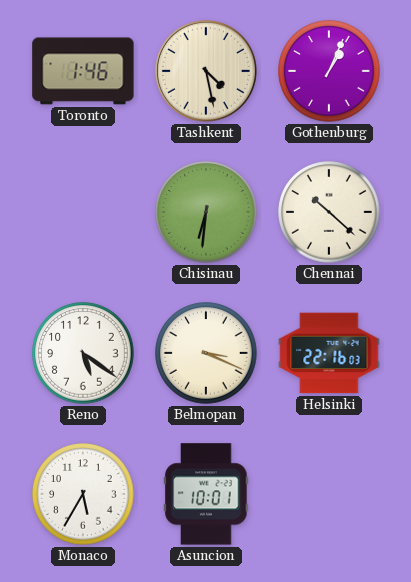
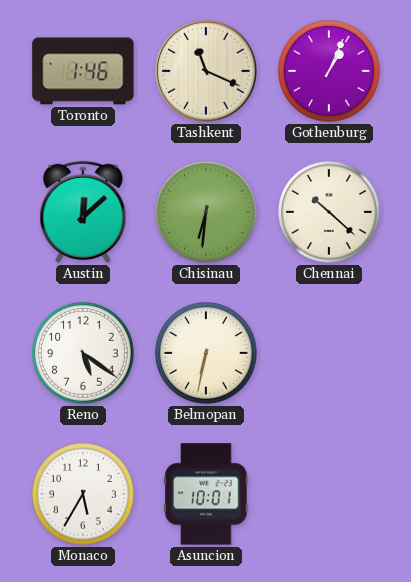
Tashkent: 4:28 -> 11:19 (206, 71)
Austin: none -> 12:08 (83, 212)
Belmopan: 3:19 -> 6:32 (206, 353)
Helsinki: 22:16 -> none (329, 353)
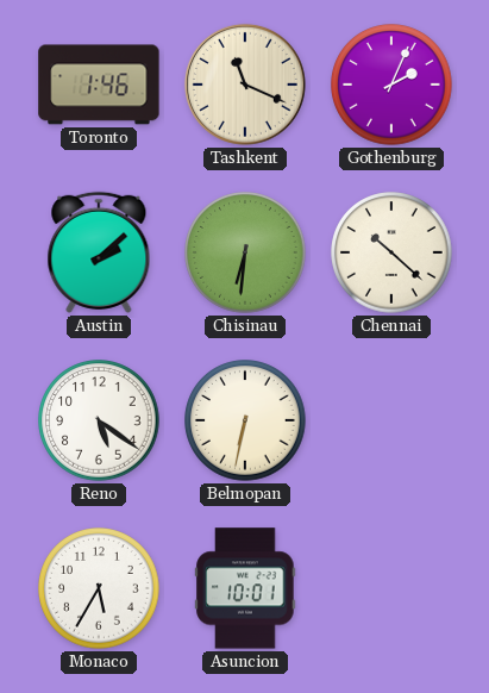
Gothenburg: 1:04 -> 2:04 (391, 85)
Austin: 12:08 -> 2:08 (99, 252)
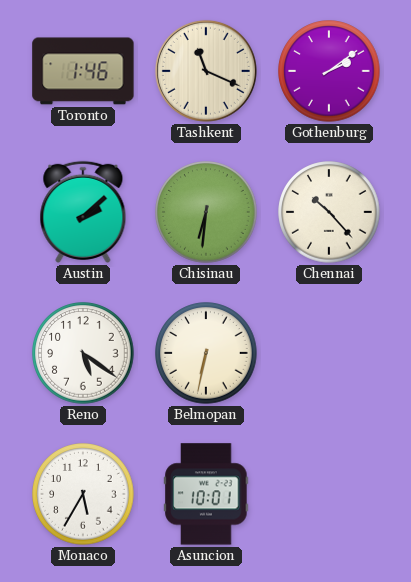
Gothenburg: 2:04 -> 2:09 (329, 71)
Chennai: 10:22 -> 10:23 (329, 212)
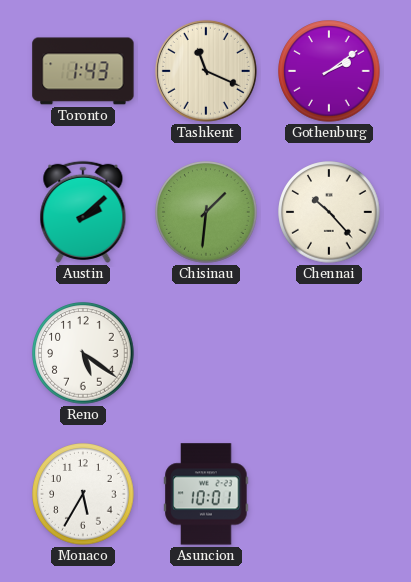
Toronto: 1:46 -> 1:43 (83, 71)
Chisinau: 6:31 -> 1:31 (206, 212)
Belmopan: 6:32 -> none (206, 353)
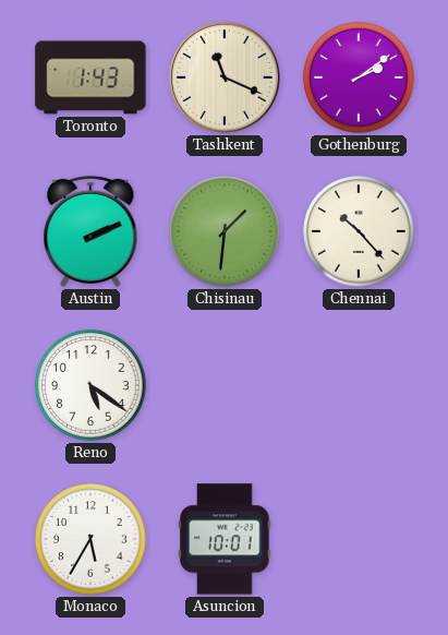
Austin: 2:08 -> 2:11 (90, 231)
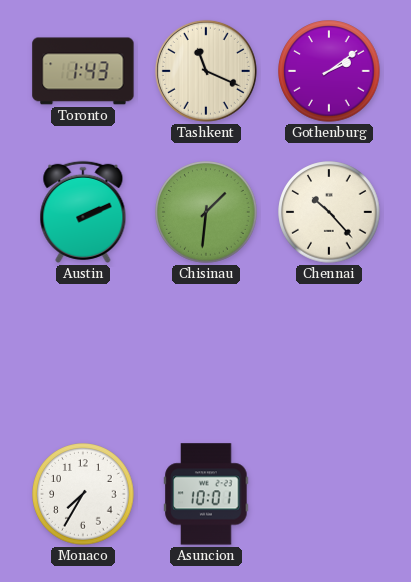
Reno: 5:21 -> none (90, 385)
Monaco: 5:35 -> 7:35 (83, 494)
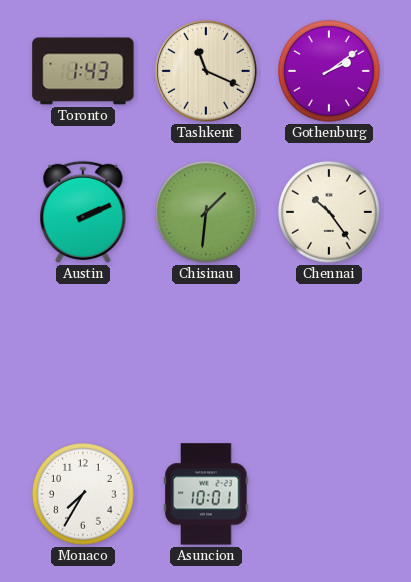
Chennai: 10:23 -> 10:24 (329, 212)
